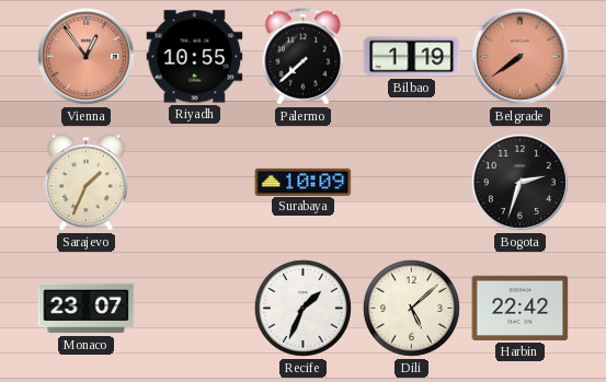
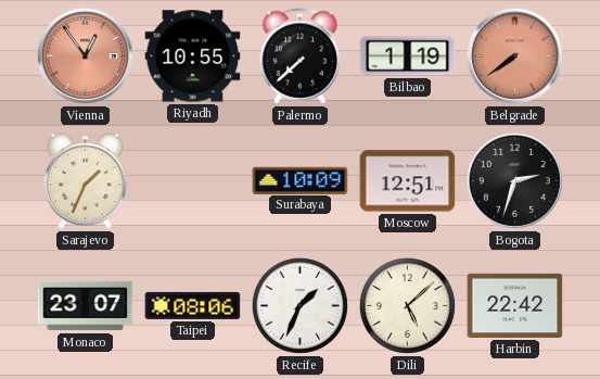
Moscow: none -> 12:51 (408, 181)
Taipei: none -> 08:06 (193, 305)
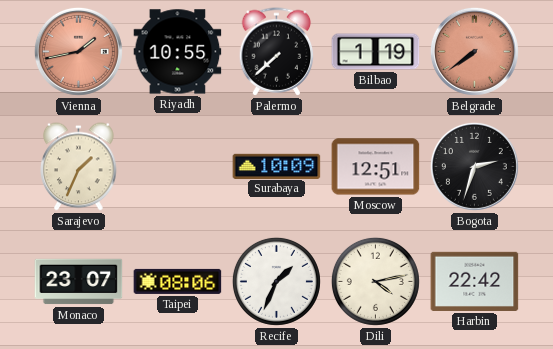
Vienna: 12:54 -> 1:43 (78, 51)
Dili: 5:08 -> 4:13 (375, 281)
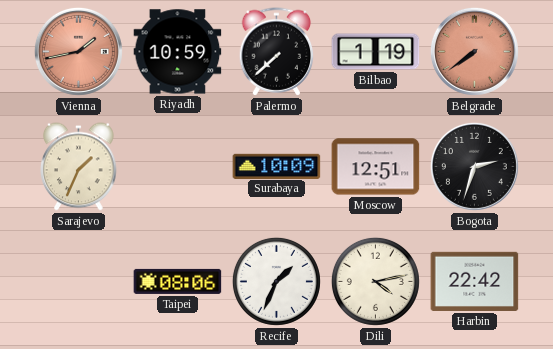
Riyadh: 10:55 -> 10:59 (178, 52)
Monaco: 23:07 -> none (79, 282)
